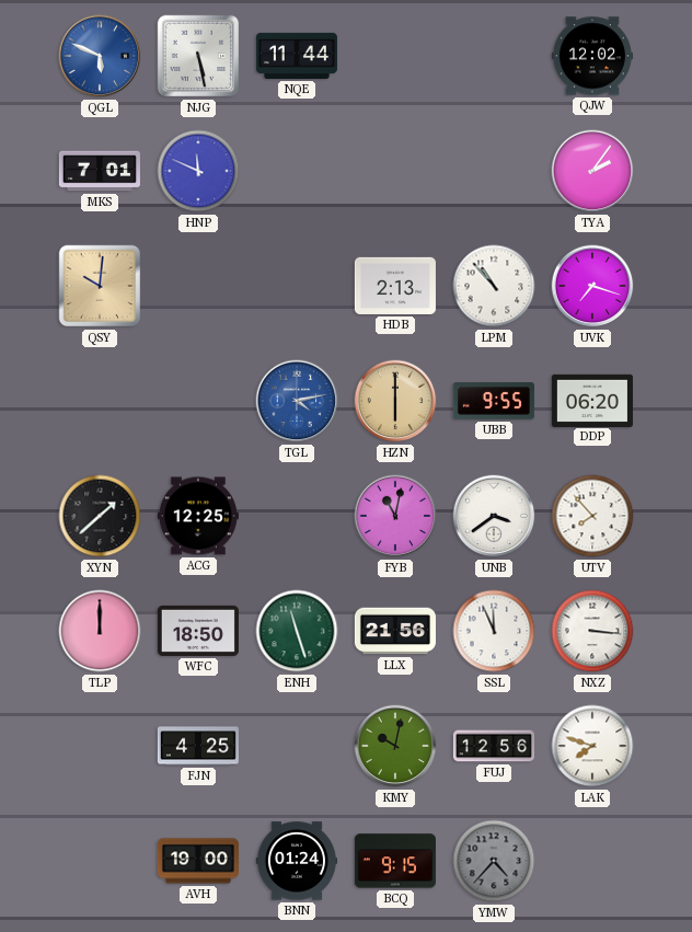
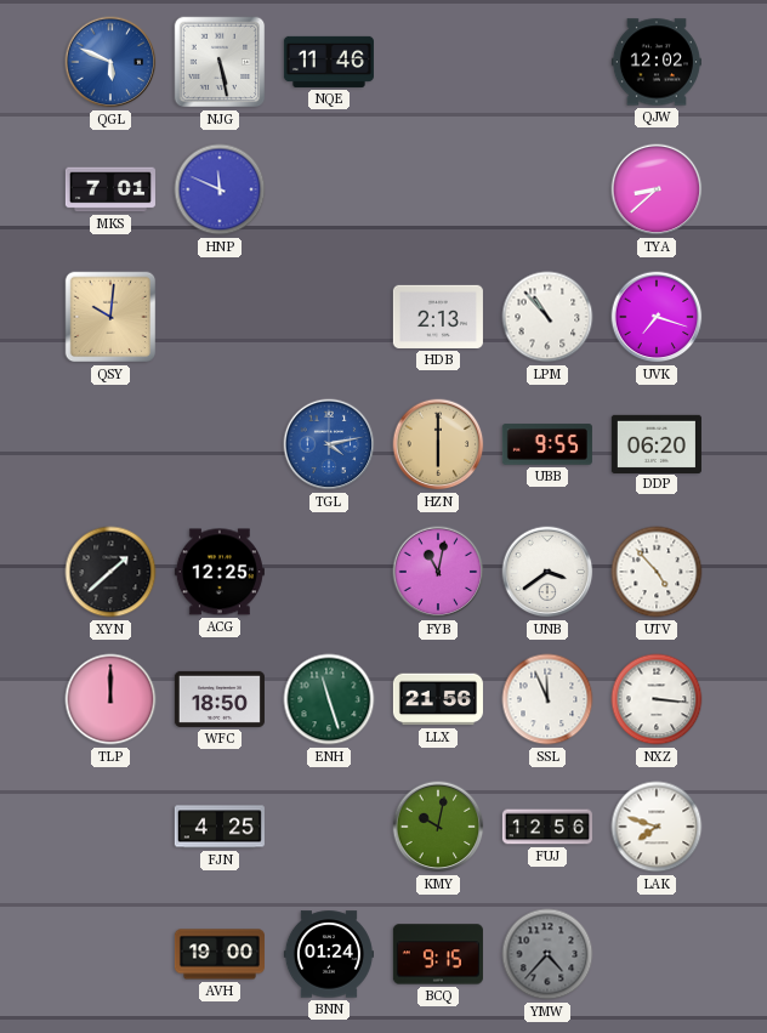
NQE: 11:44 -> 11:46 (329, 62)
TYA: 2:06 -> 8:38 (657, 189)
UTV: 7:53 -> 4:53 (657, 572)
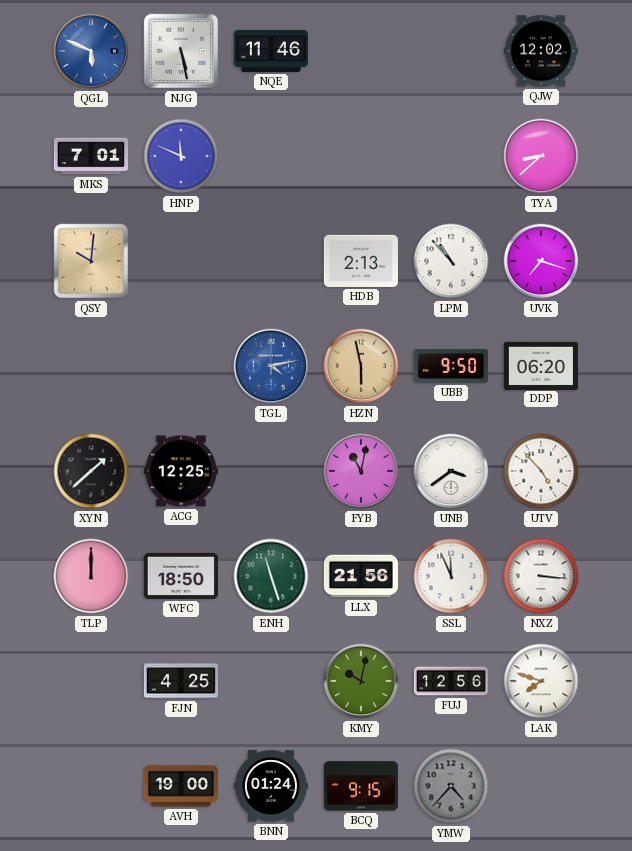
HZN: 6:00 -> 5:58 (361, 366)
UBB: 9:55 -> 9:50 (451, 366)
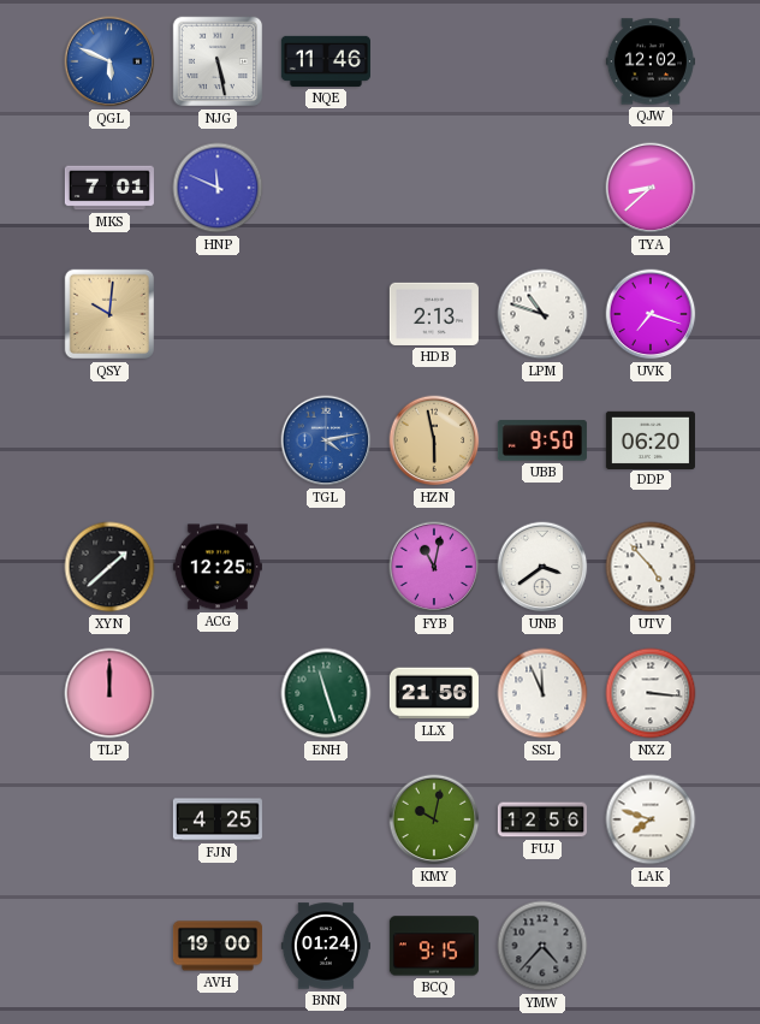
LPM: 10:53 -> 10:48 (542, 314)
WFC: 18:50 -> none (181, 576)
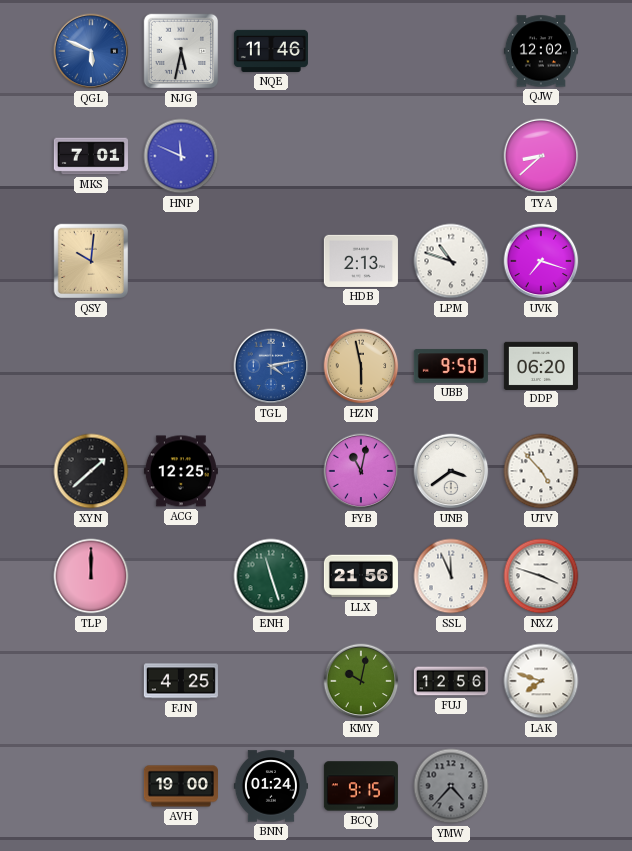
NJG: 5:28 -> 5:32 (181, 51)
NXZ: 3:16 -> 3:48 (541, 576)
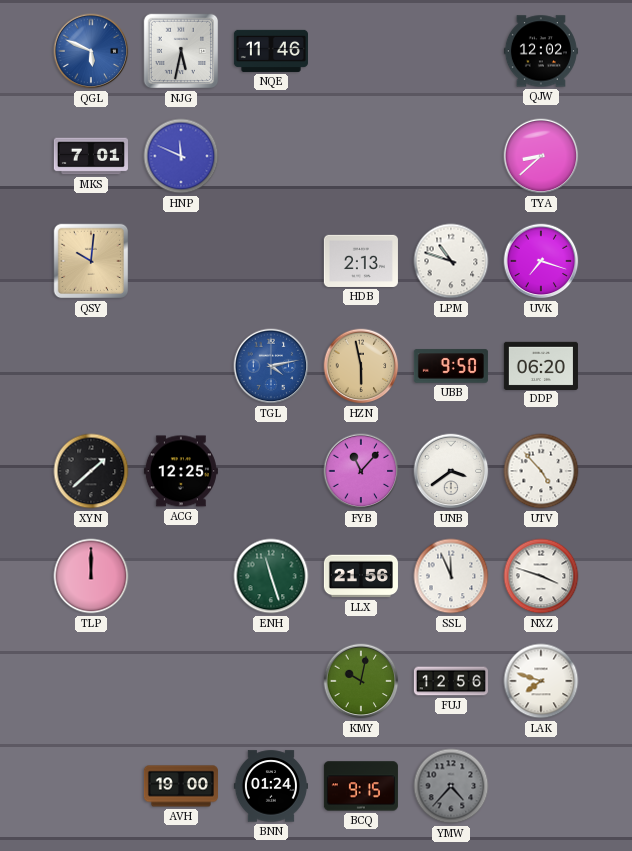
FYB: 11:02 -> 11:07 (361, 471)
FJN: 4:25 -> none (181, 681)
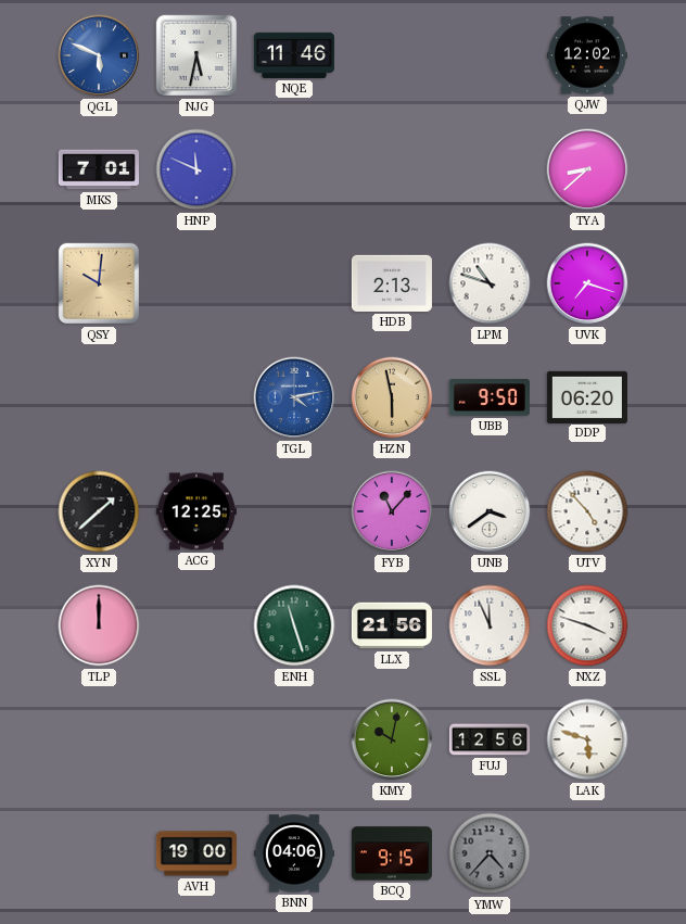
LAK: 7:48 -> 5:48 (587, 739)
BNN: 01:24 -> 04:06 (294, 853)
